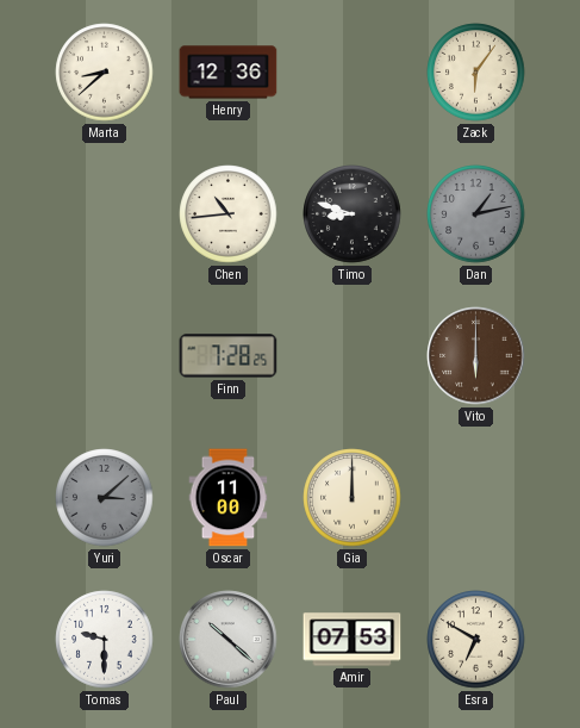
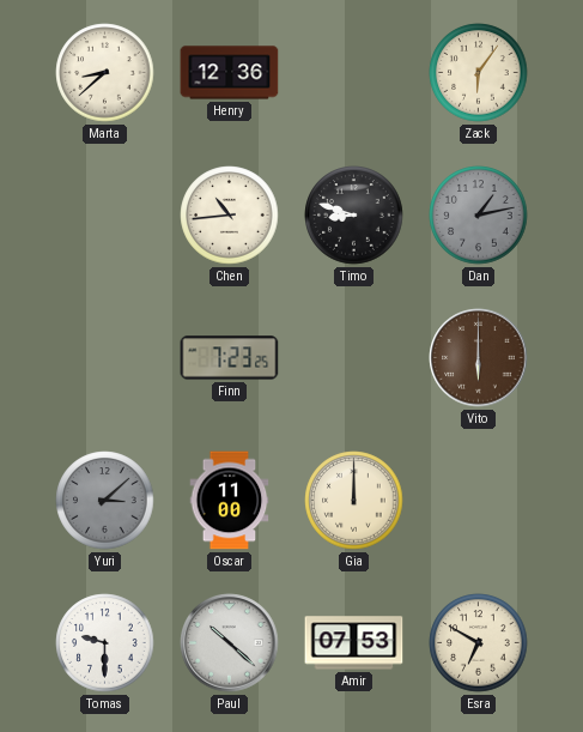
Finn: 7:28 -> 7:23 (230, 358)
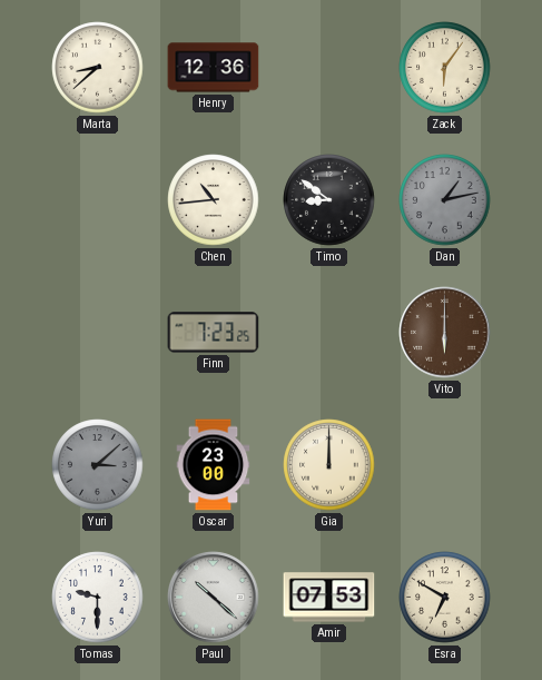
Timo: 8:48 -> 8:51 (329, 200)
Oscar: 11:00 -> 23:00 (214, 465)
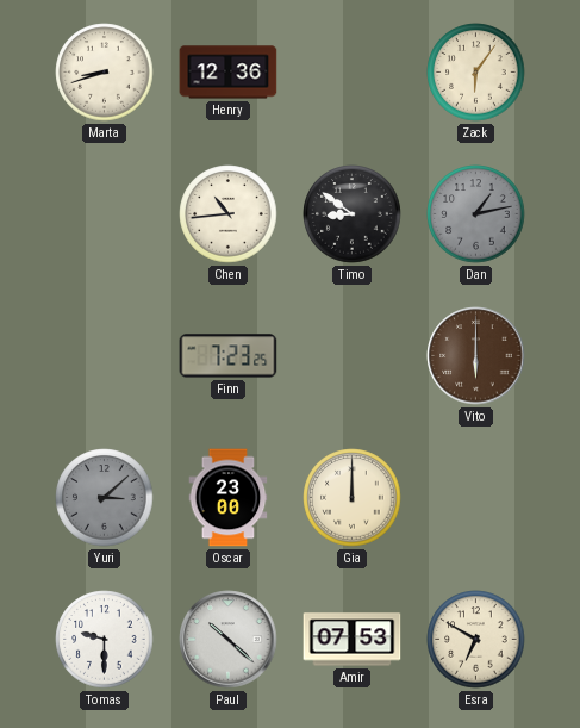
Marta: 8:38 -> 8:42 (105, 73)
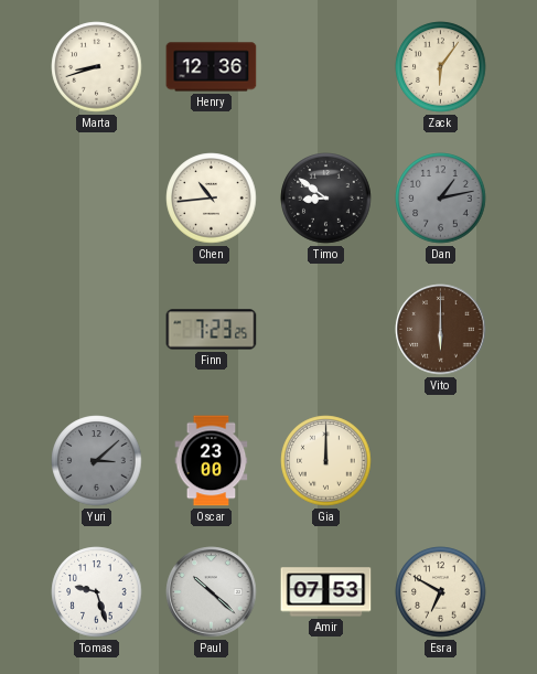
Tomas: 9:30 -> 9:27 (97, 592)
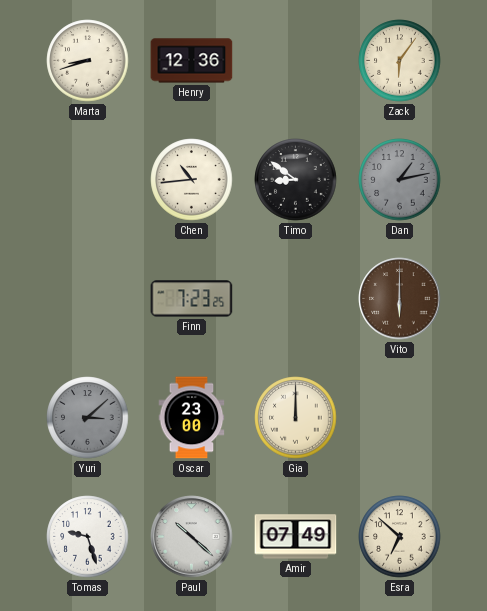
Amir: 07:53 -> 07:49 (296, 537)
Esra: 6:50 -> 6:52 (400, 537)
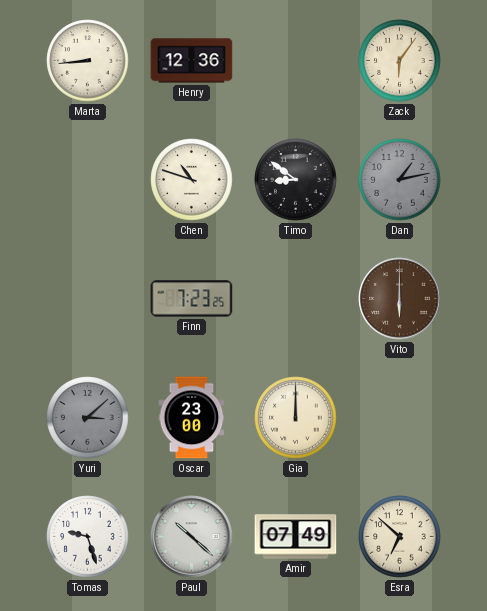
Marta: 8:42 -> 8:44 (88, 61)
Chen: 10:44 -> 10:48 (192, 180)
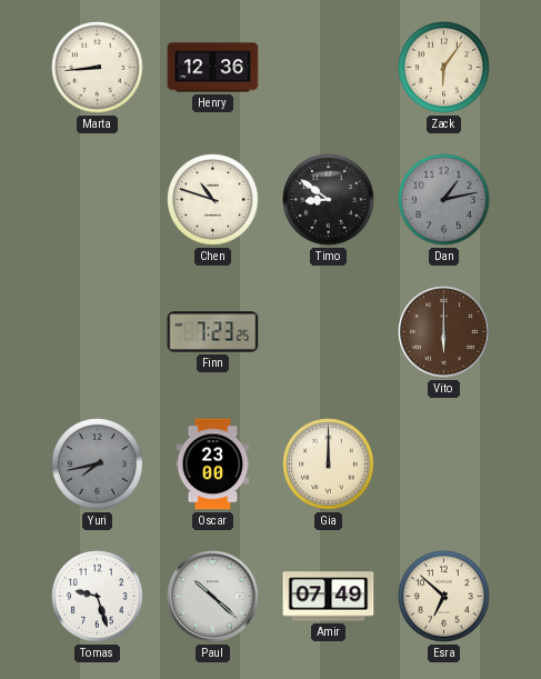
Yuri: 3:08 -> 7:43 (98, 465)
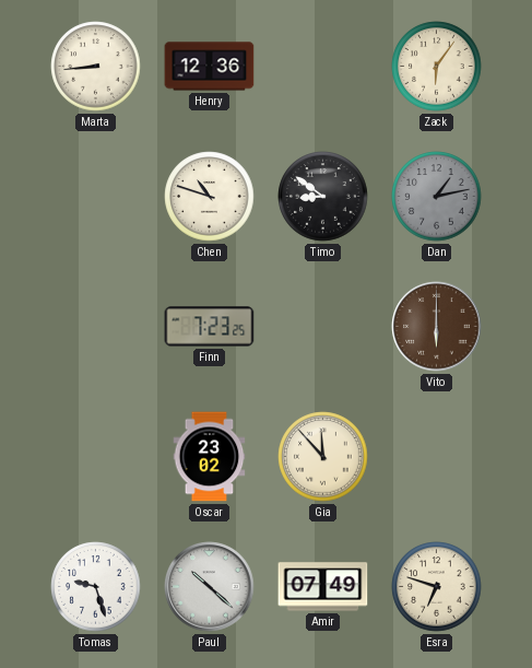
Yuri: 7:43 -> none (98, 465)
Oscar: 23:00 -> 23:02 (210, 457)
Gia: 12:00 -> 11:53 (323, 457)
Esra: 6:52 -> 6:48 (437, 587)
